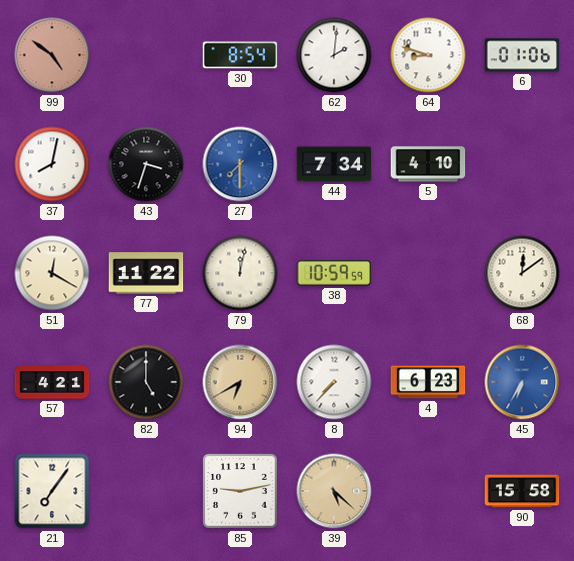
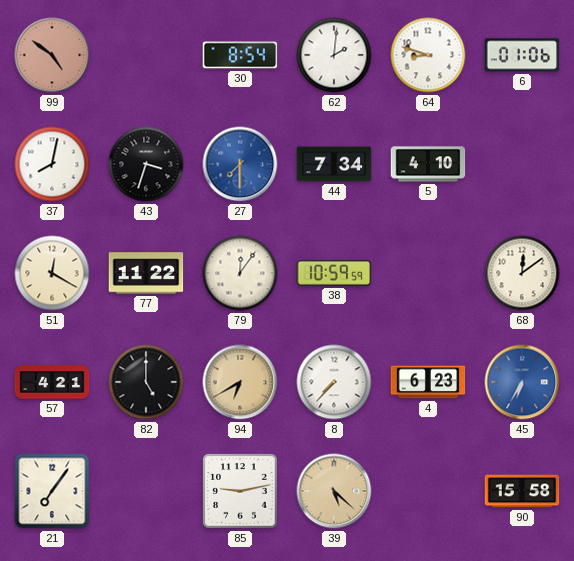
79: 12:02 -> 12:06 (240, 273)
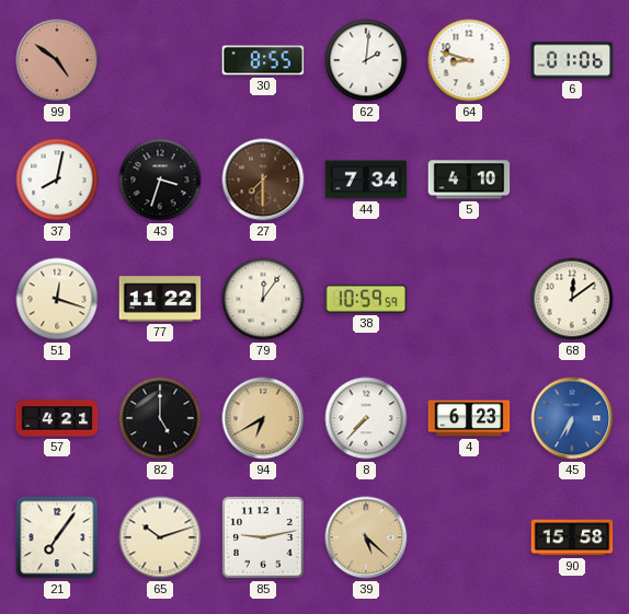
30: 8:54 -> 8:55 (263, 60)
27 dial: blue -> brown (263, 179)
51: 12:20 -> 12:18 (57, 299)
65: none -> 10:12 (160, 537)
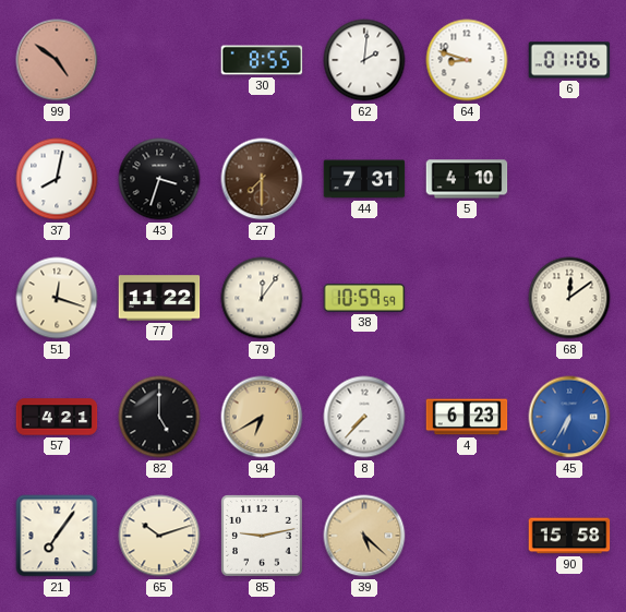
44: 7:34 -> 7:31 (364, 179)
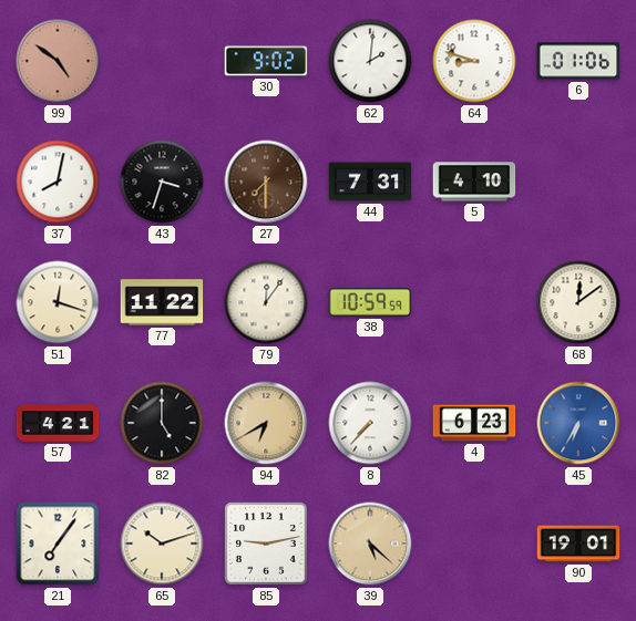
30: 8:55 -> 9:02 (266, 61)
90: 15:58 -> 19:01 (578, 544)
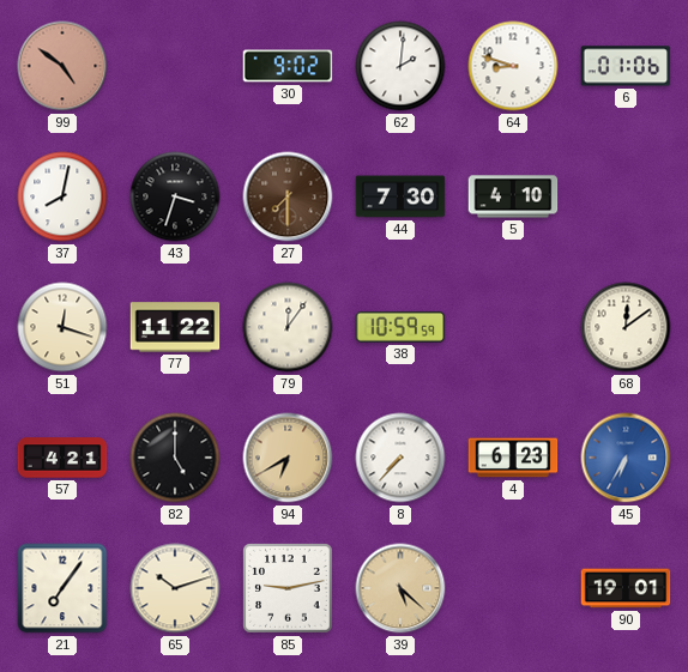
44: 7:31 -> 7:30 (400, 196)
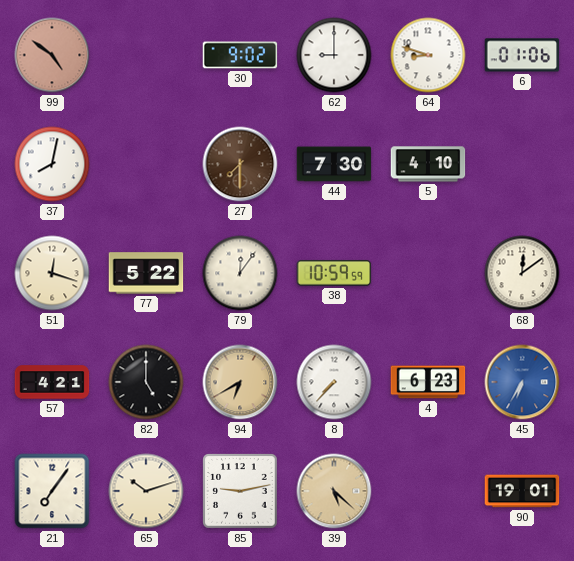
62: 2:01 -> 9:00 (334, 55)
43: 3:33 -> none (175, 196)
77: 11:22 -> 5:22 (146, 273)
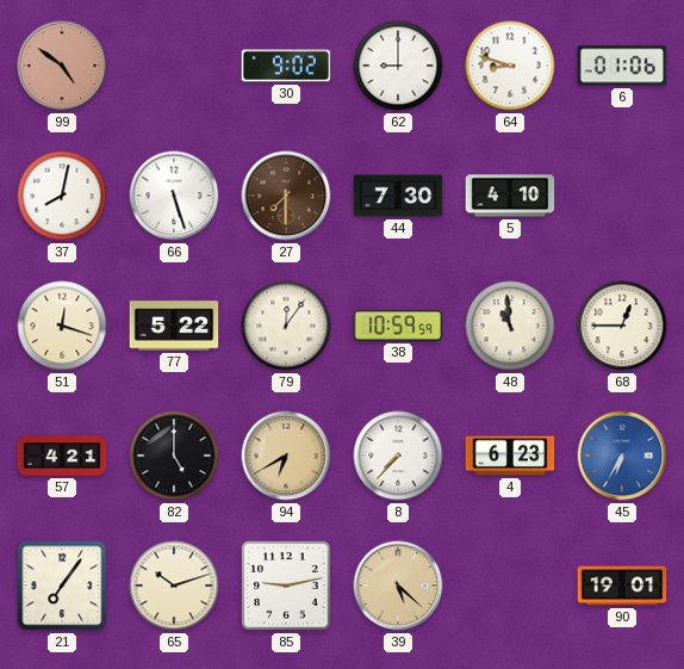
66: none -> 5:27 (174, 196)
48: none -> 10:59 (510, 326)
68: 12:09 -> 12:45 (622, 326)
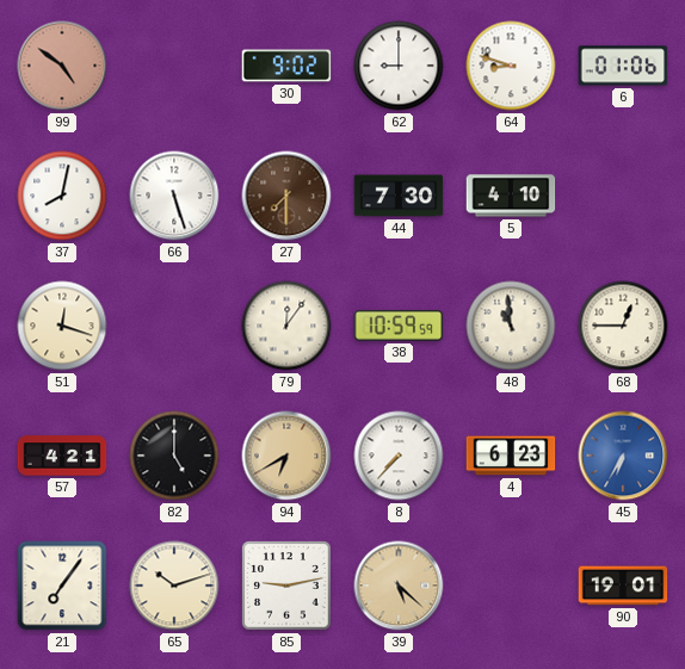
77: 5:22 -> none (174, 326)
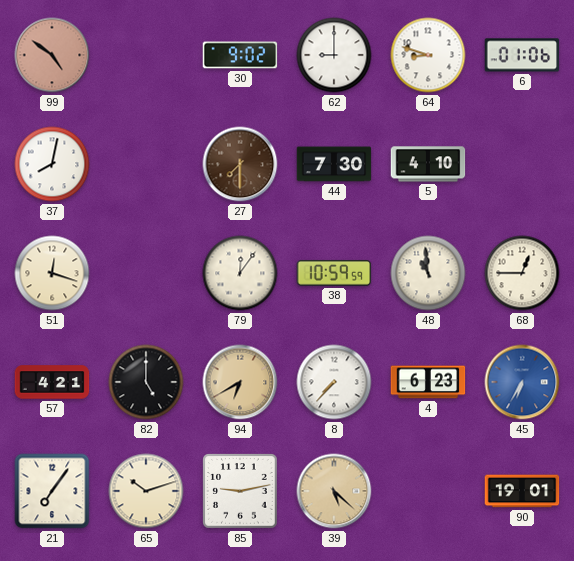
66: 5:27 -> none (174, 196)
